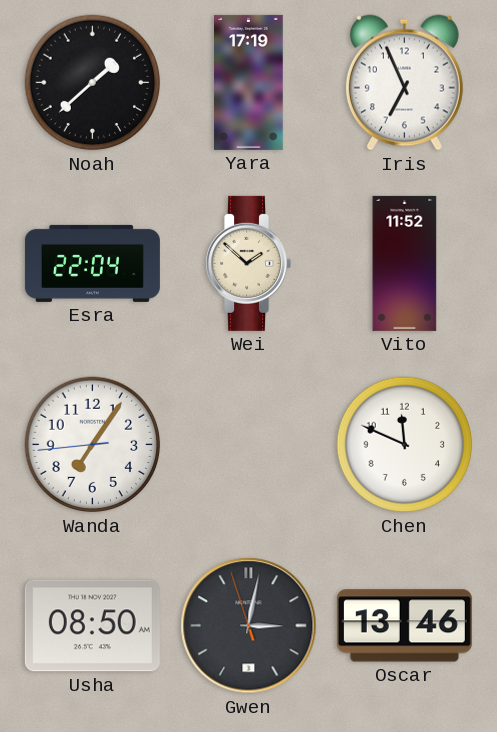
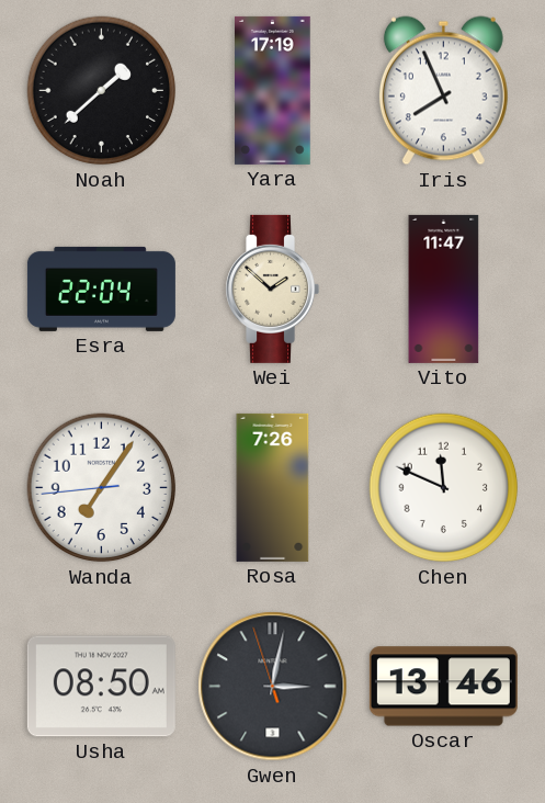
Iris: 6:56 -> 7:56 (443, 91)
Vito: 11:52 -> 11:47 (444, 289)
Rosa: none -> 7:26 (273, 487)
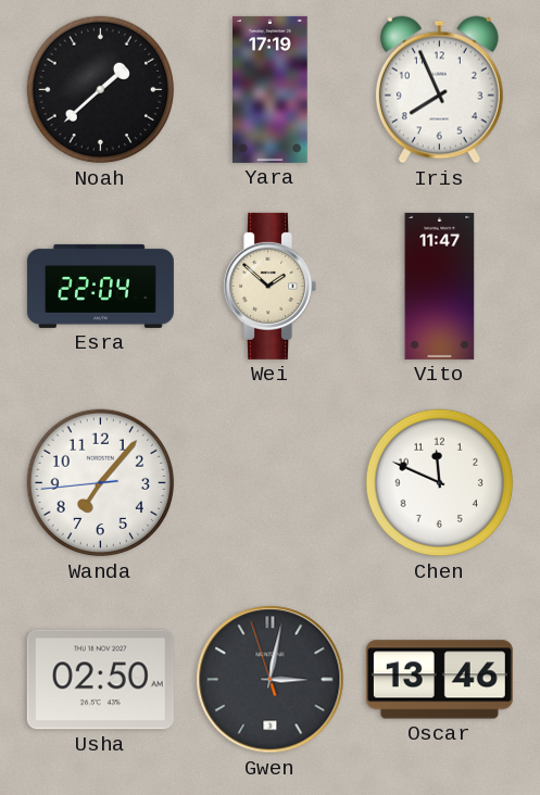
Wanda: 7:05 -> 7:06 (101, 483)
Rosa: 7:26 -> none (273, 487)
Usha: 08:50 -> 02:50 (100, 680)
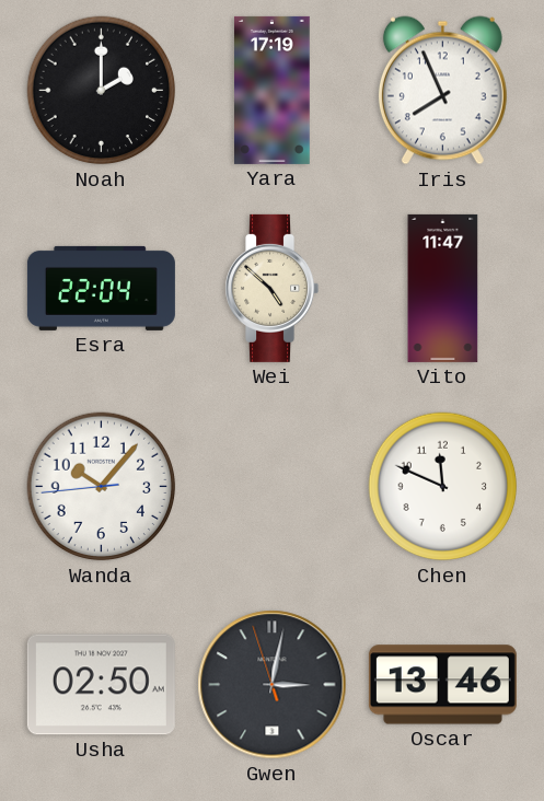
Noah: 1:38 -> 2:00 (102, 91)
Wei: 1:52 -> 4:52 (271, 288)
Wanda: 7:06 -> 10:06 (102, 487)
